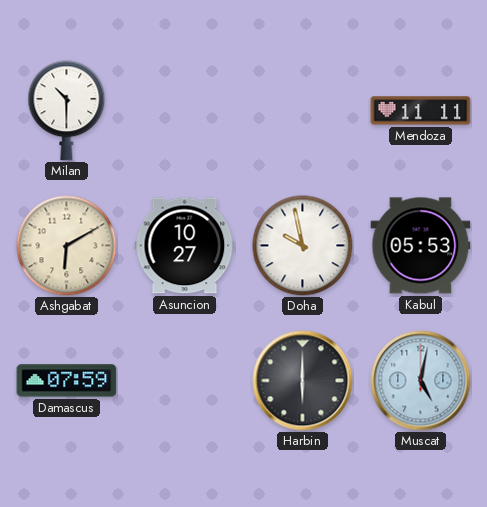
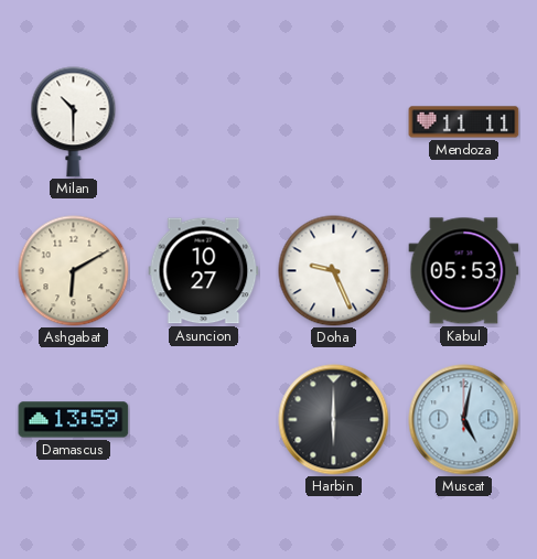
Doha: 9:58 -> 9:26 (334, 271)
Damascus: 07:59 -> 13:59 (74, 420)
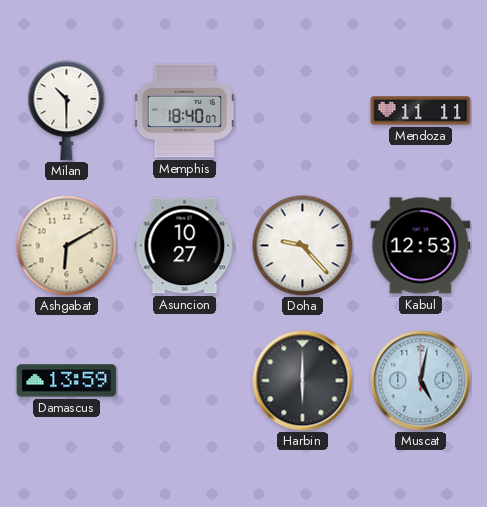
Memphis: none -> 18:40 (184, 111)
Doha: 9:26 -> 9:23 (303, 246)
Kabul: 05:53 -> 12:53 (421, 246)
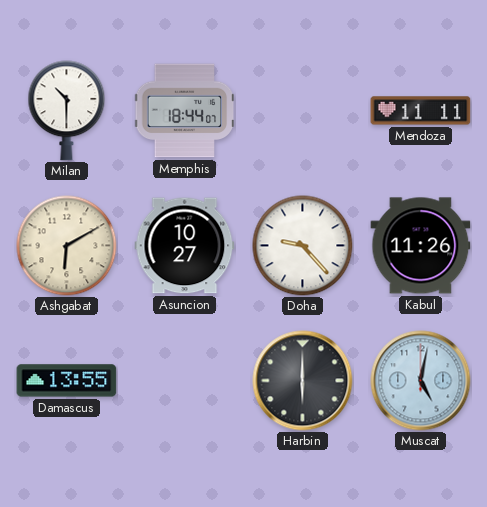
Memphis: 18:40 -> 18:44 (184, 111)
Kabul: 12:53 -> 11:26 (421, 246)
Damascus: 13:59 -> 13:55 (67, 381)
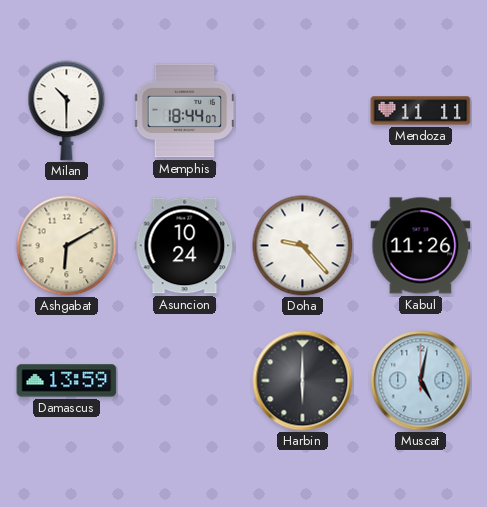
Asuncion: 10:27 -> 10:24 (185, 246)
Damascus: 13:55 -> 13:59 (67, 381)
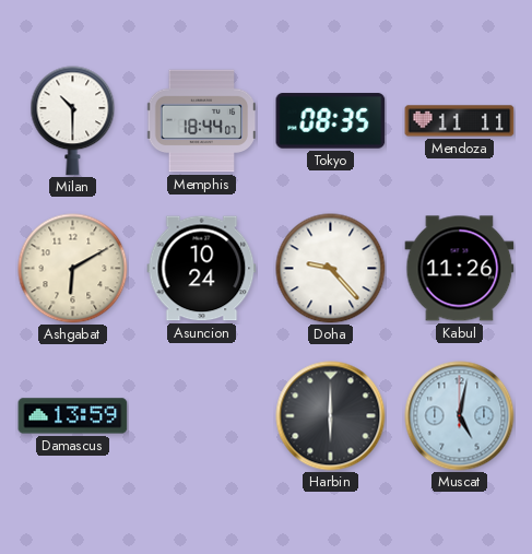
Tokyo: none -> 08:35 (331, 121)
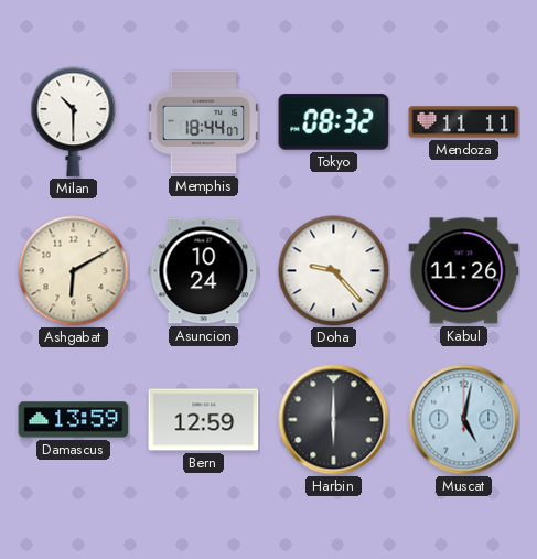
Tokyo: 08:35 -> 08:32 (334, 122)
Bern: none -> 12:59 (204, 420)
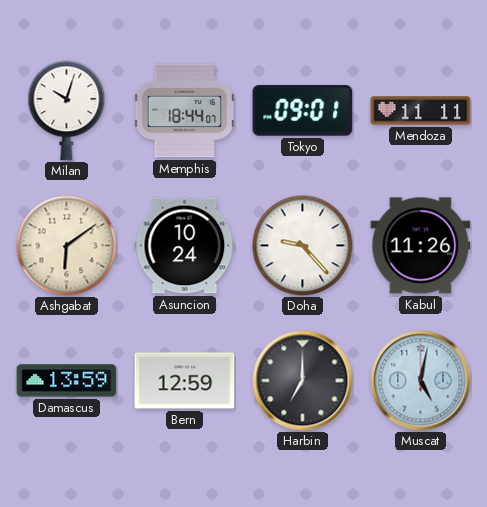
Milan: 10:30 -> 10:03 (67, 111)
Tokyo: 08:32 -> 09:01 (303, 111)
Ashgabat: 6:10 -> 6:09 (67, 246)
Harbin: 6:00 -> 7:00 (303, 381)
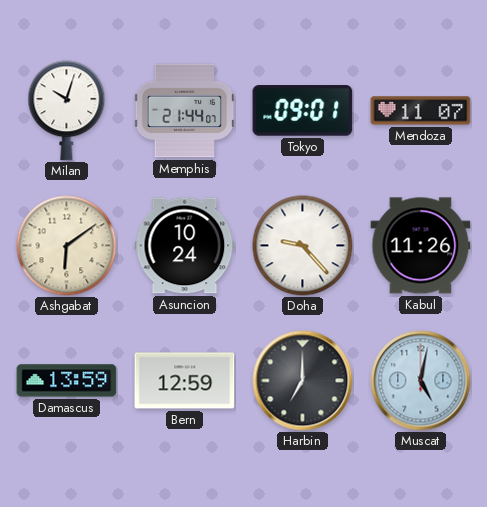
Memphis: 18:44 -> 21:44 (184, 111)
Mendoza: 11:11 -> 11:07 (421, 111)
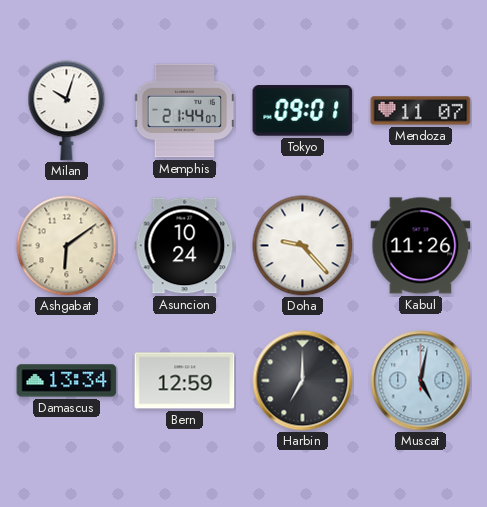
Damascus: 13:59 -> 13:34 (67, 381)
